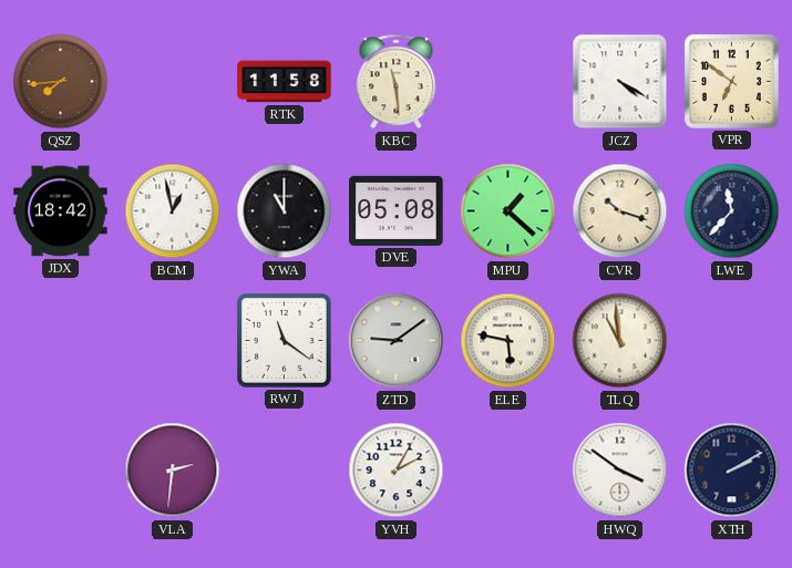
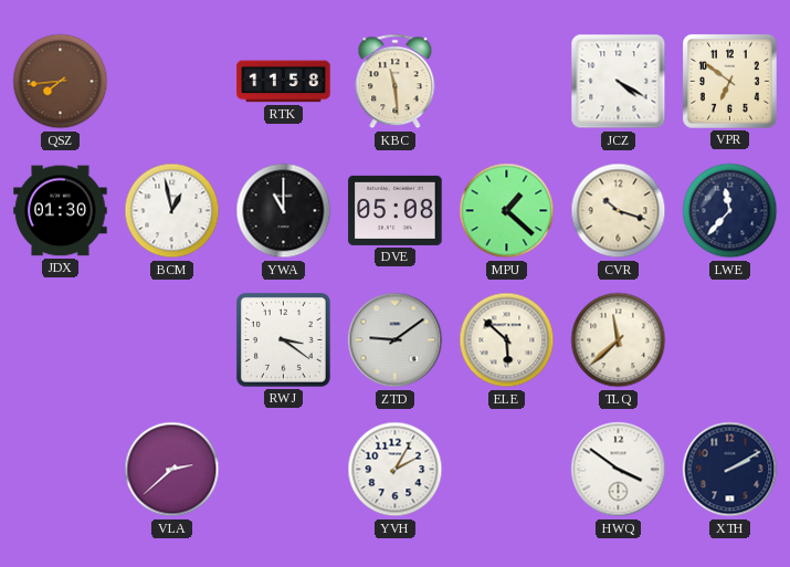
JDX: 18:42 -> 01:30 (61, 211)
RWJ: 11:21 -> 3:21 (283, 339)
ELE: 5:47 -> 5:52 (507, 340)
TLQ: 10:59 -> 11:38 (619, 340)
VLA: 2:31 -> 2:38 (172, 470)
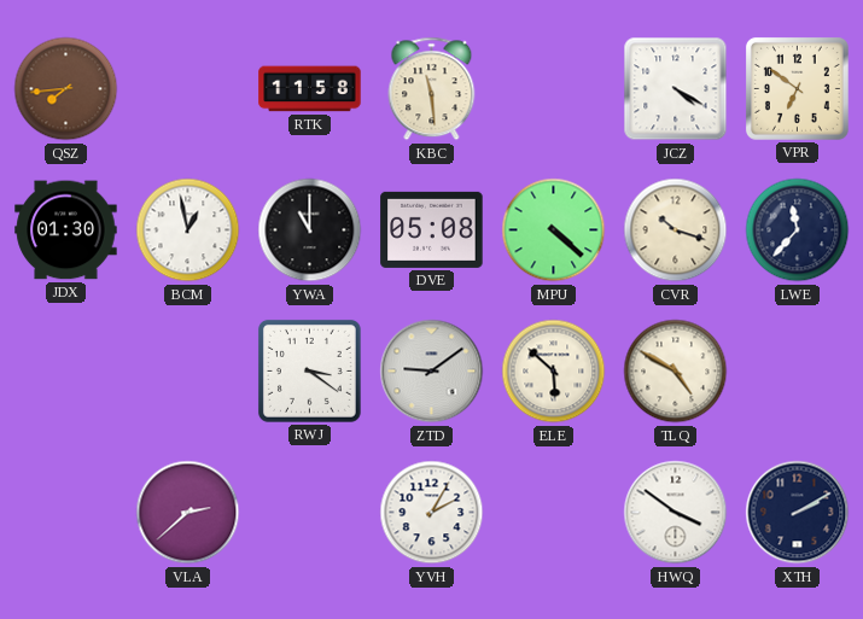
MPU: 1:22 -> 4:22 (554, 230)
TLQ: 11:38 -> 4:50 (676, 372)
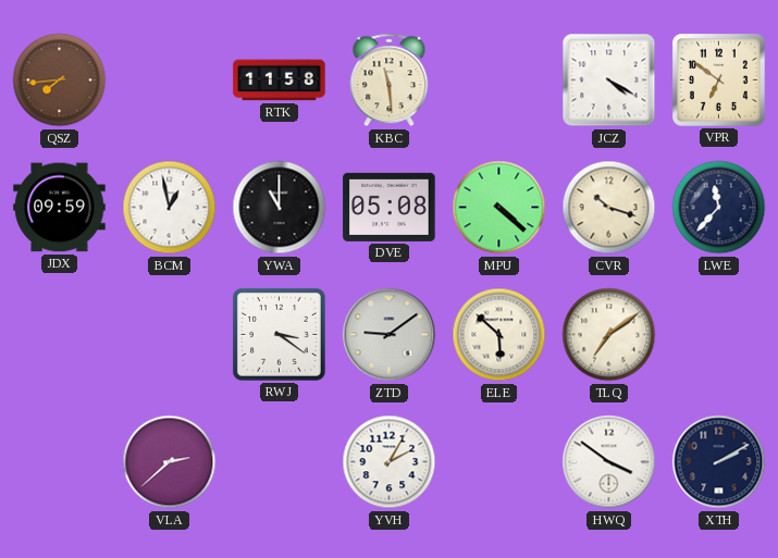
JDX: 01:30 -> 09:59 (60, 208)
TLQ: 4:50 -> 7:09 (609, 335)
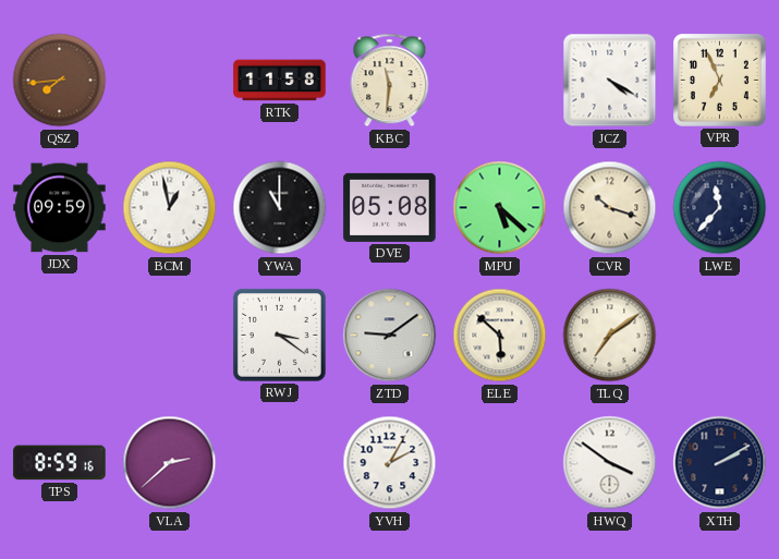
KBC: 11:29 -> 11:31 (390, 81)
VPR: 6:51 -> 6:56 (719, 80)
MPU: 4:22 -> 5:22 (500, 208)
TPS: none -> 8:59 (60, 463)
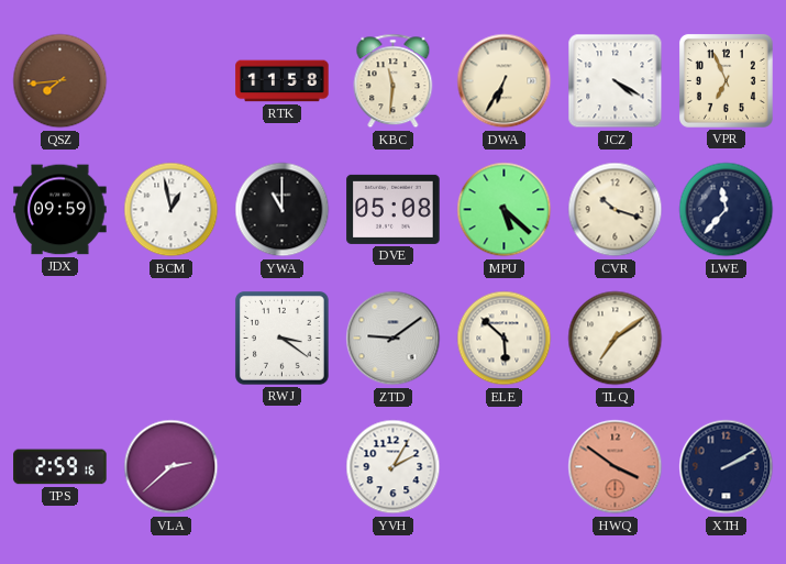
DWA: none -> 6:35 (505, 81)
TPS: 8:59 -> 2:59 (60, 467)
HWQ dial: white -> salmon (616, 467)
